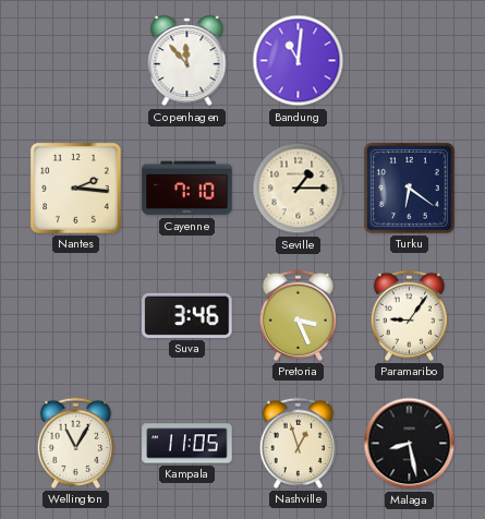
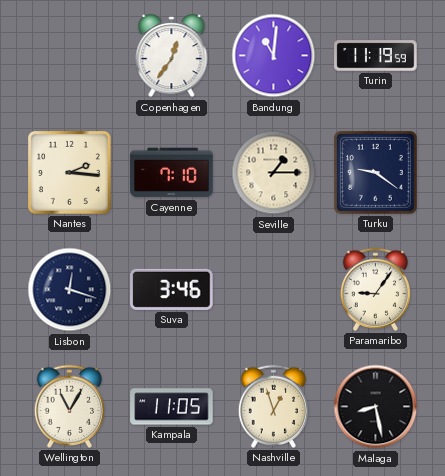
Copenhagen: 11:53 -> 12:36 (172, 56)
Turin: none -> 11:19 (376, 56)
Turku: 6:21 -> 9:21 (375, 172)
Lisbon: none -> 12:18 (70, 290)
Pretoria: 3:26 -> none (298, 315)
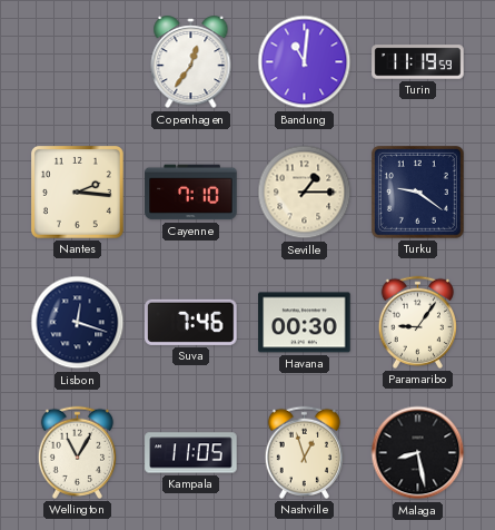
Suva: 3:46 -> 7:46 (191, 322)
Havana: none -> 00:30 (305, 323)
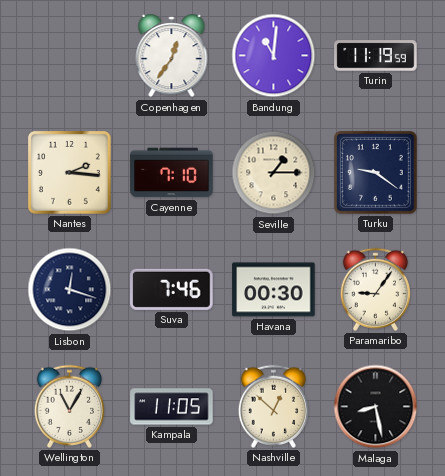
Nashville: 12:57 -> 12:52 (273, 406)
